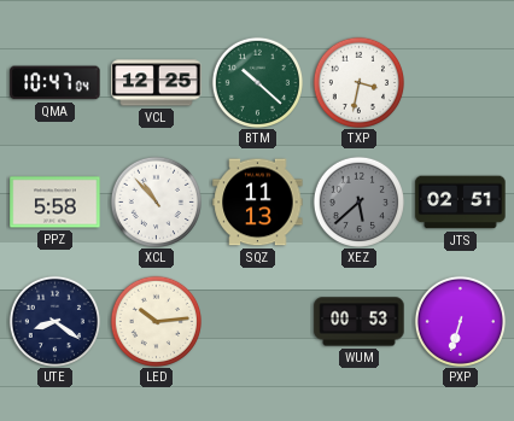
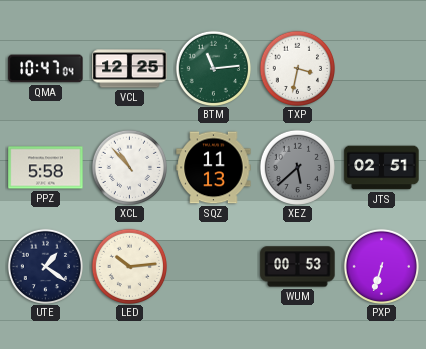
BTM: 10:22 -> 11:14 (213, 68)
UTE: 8:21 -> 1:21 (45, 266)
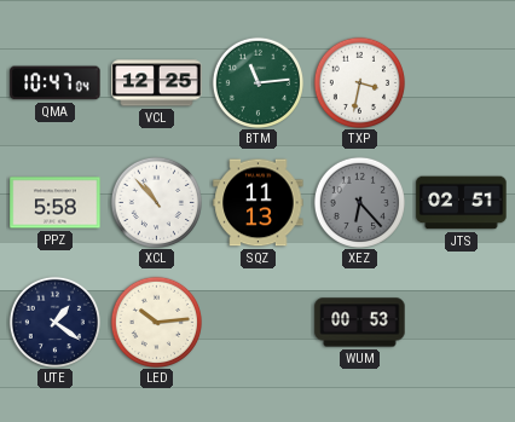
XEZ: 5:38 -> 6:23 (359, 202)
PXP: 6:33 -> none (381, 266)
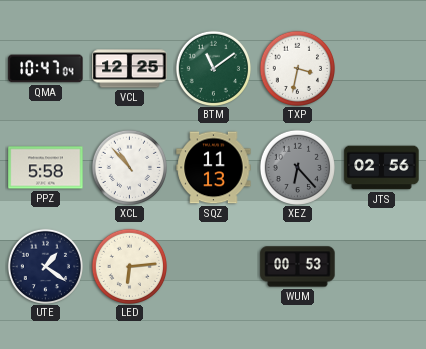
BTM: 11:14 -> 11:09 (213, 68)
JTS: 02:51 -> 02:56 (382, 168)
LED: 10:14 -> 6:14 (129, 266)
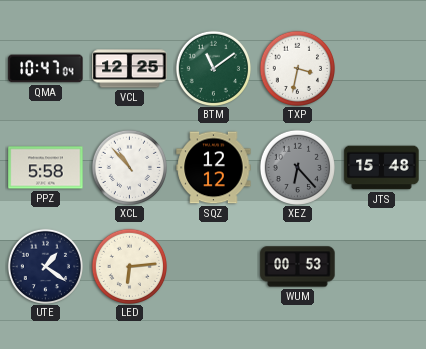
SQZ: 11:13 -> 12:12 (214, 168)
JTS: 02:56 -> 15:48 (382, 168)
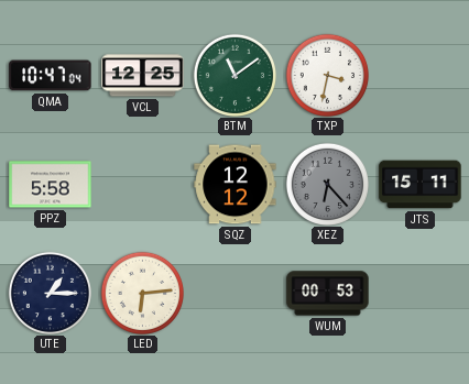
XCL: 10:53 -> none (129, 167)
JTS: 15:48 -> 15:11 (421, 185)
UTE: 1:21 -> 1:15 (50, 293)
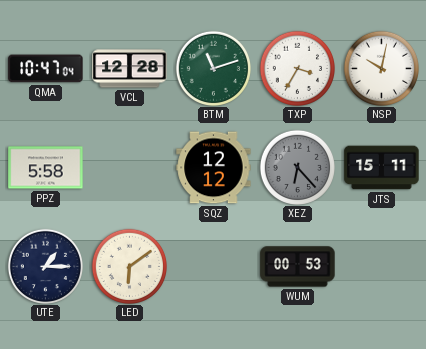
VCL: 12:25 -> 12:28 (130, 69)
BTM: 11:09 -> 11:12 (213, 68)
TXP: 3:32 -> 3:35 (297, 68)
NSP: none -> 10:02 (381, 68)
LED: 6:14 -> 6:09 (129, 266)
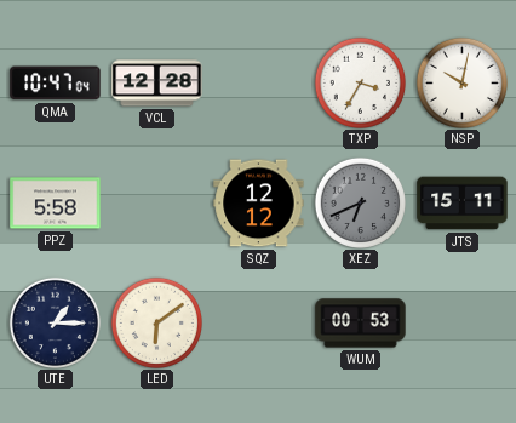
BTM: 11:12 -> none (213, 68)
XEZ: 6:23 -> 6:41 (360, 202)
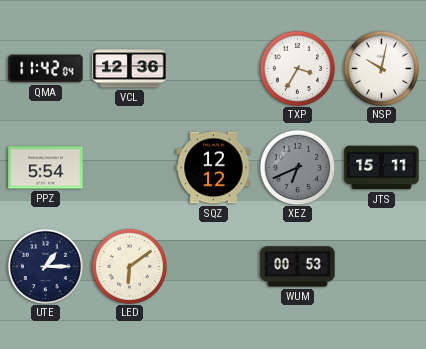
QMA: 10:47 -> 11:42 (46, 69)
VCL: 12:28 -> 12:36 (130, 69)
PPZ: 5:58 -> 5:54 (46, 168)
